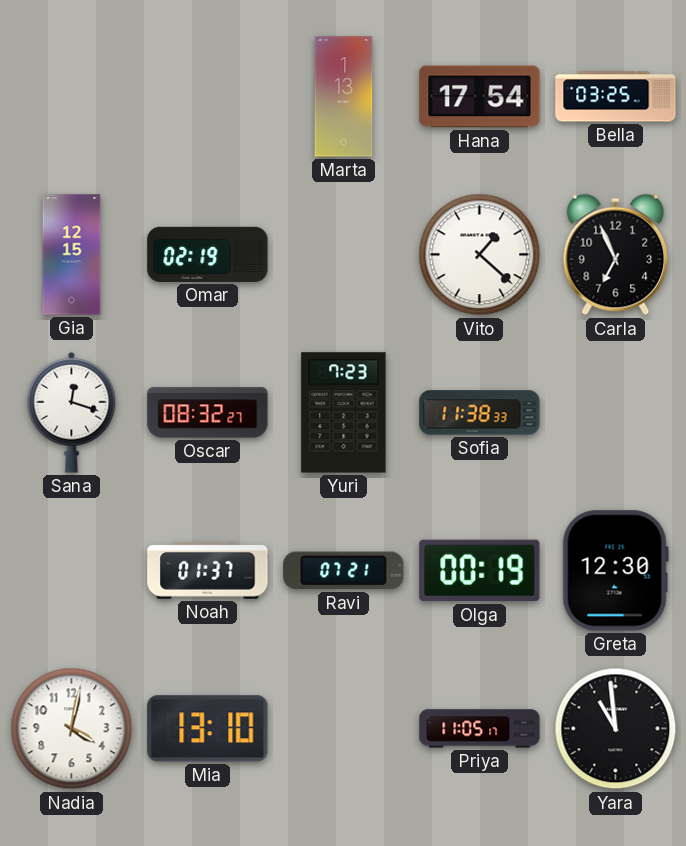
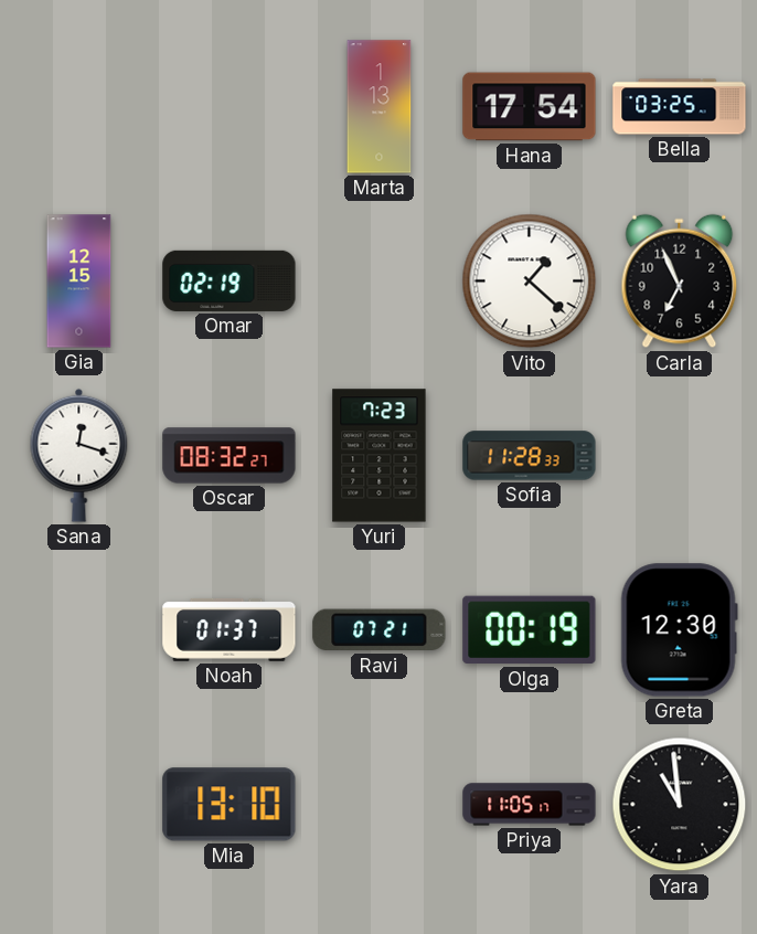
Sofia: 11:38 -> 11:28 (530, 456)
Nadia: 4:02 -> none (72, 729)
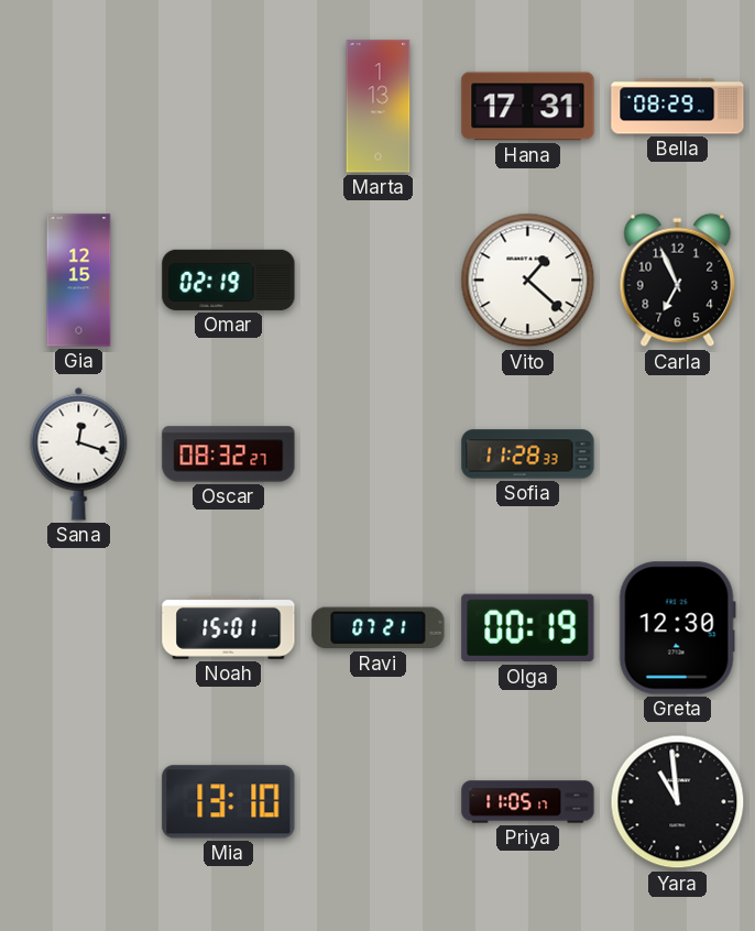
Hana: 17:54 -> 17:31 (528, 107)
Bella: 03:25 -> 08:29 (678, 107)
Yuri: 7:23 -> none (380, 456)
Noah: 01:37 -> 15:01 (229, 627)
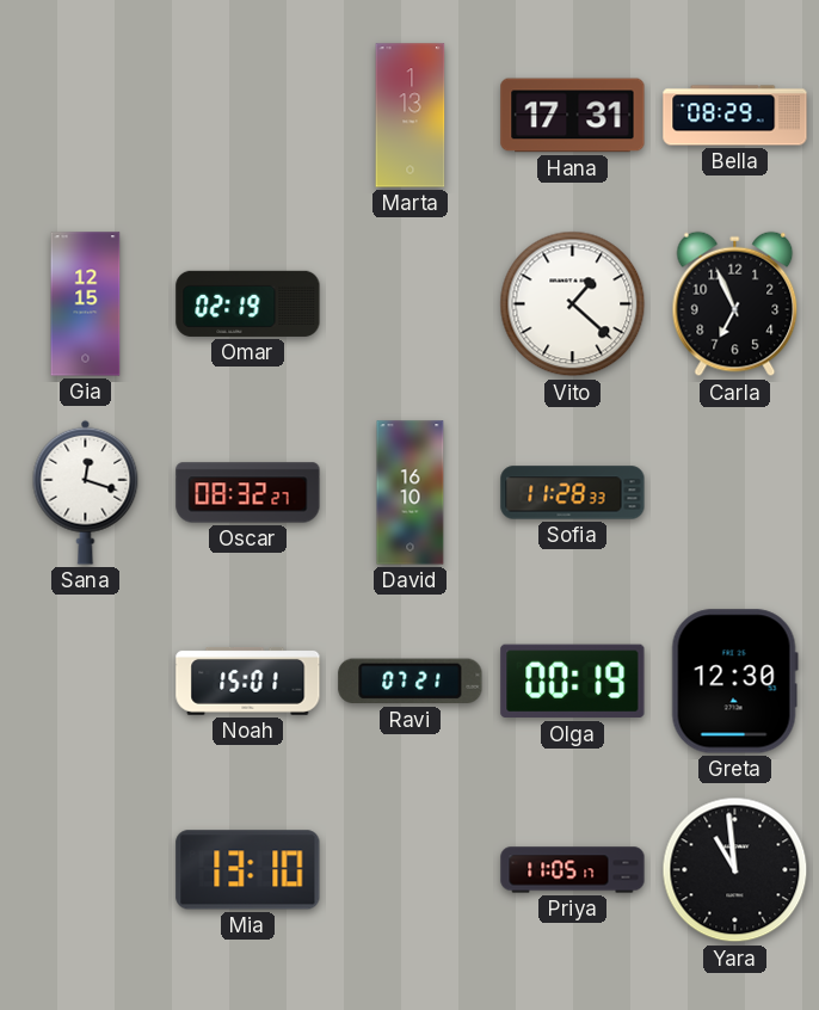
David: none -> 16:10 (411, 493)
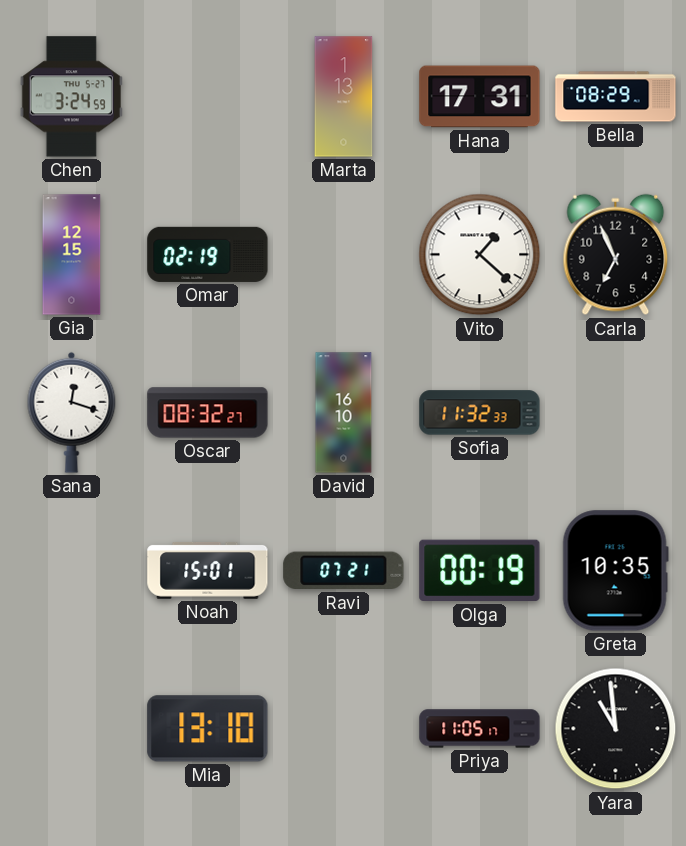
Chen: none -> 3:24 (71, 97)
Sofia: 11:28 -> 11:32 (480, 413)
Greta: 12:30 -> 10:35 (615, 571)
